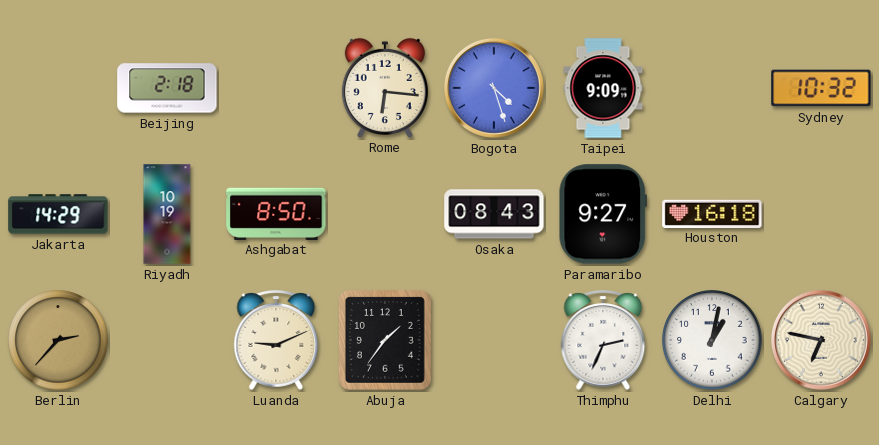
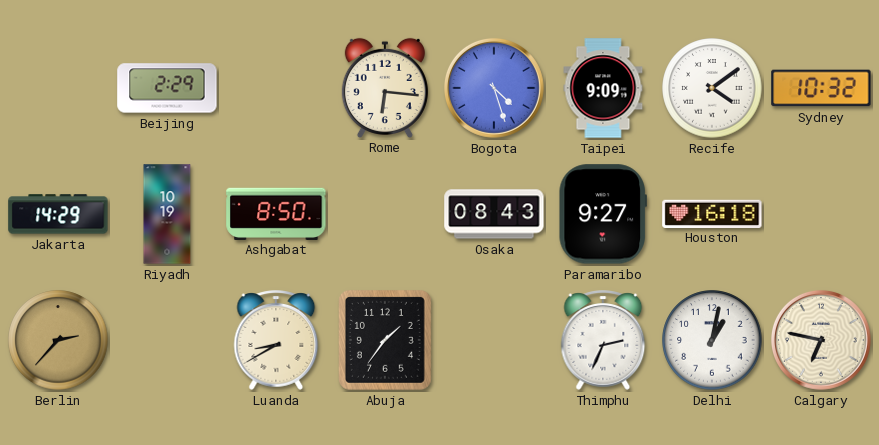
Beijing: 2:18 -> 2:29 (167, 88)
Recife: none -> 4:09 (712, 88)
Luanda: 9:11 -> 8:40 (276, 340)
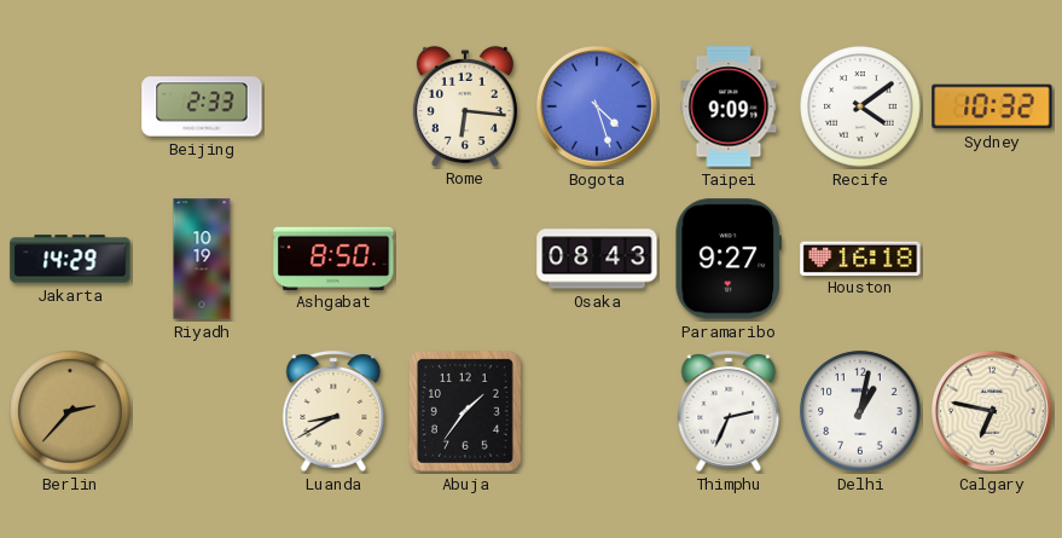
Beijing: 2:29 -> 2:33 (202, 106)
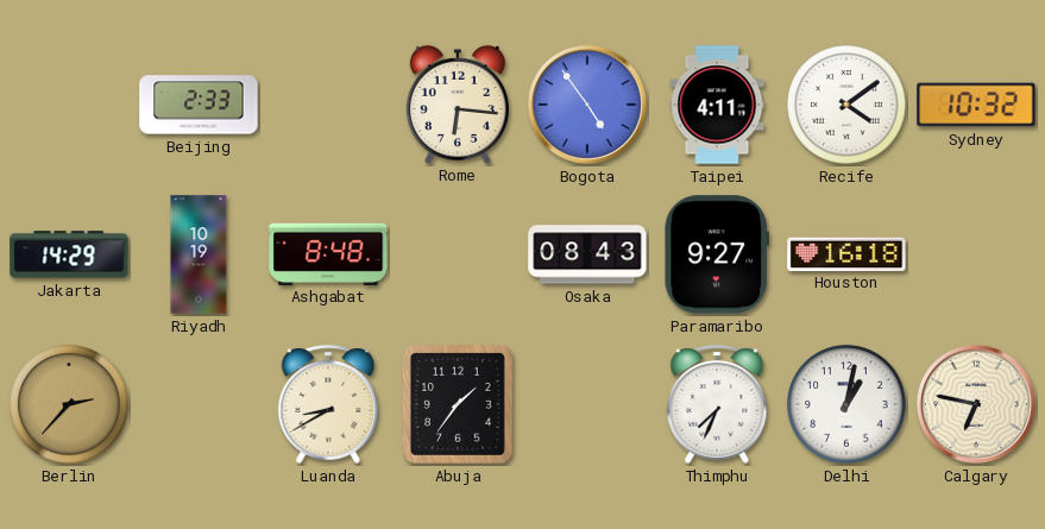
Bogota: 4:27 -> 4:54 (587, 105)
Taipei: 9:09 -> 4:11 (717, 105)
Ashgabat: 8:50 -> 8:48 (328, 253)
Thimphu: 2:34 -> 7:34 (717, 404)
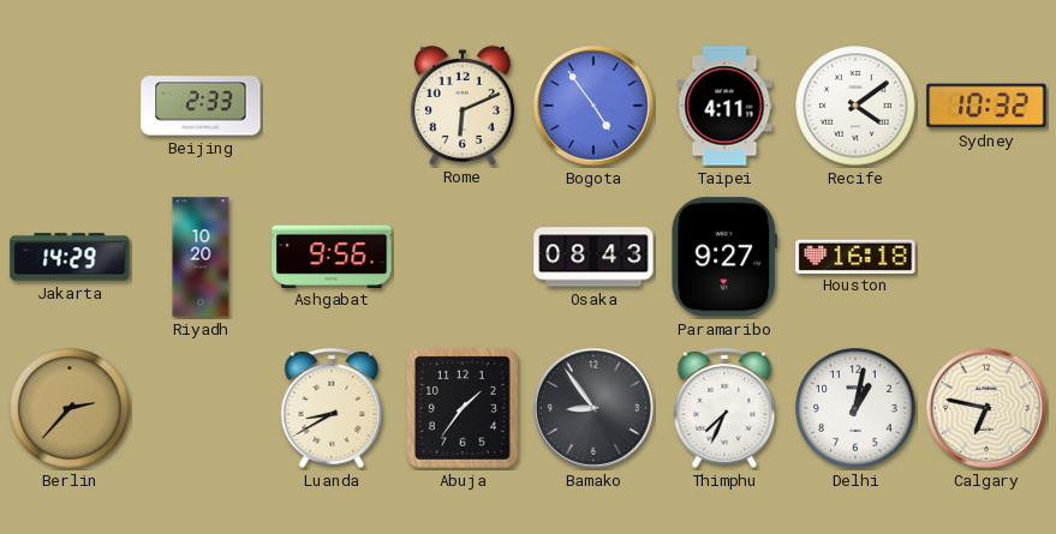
Rome: 6:16 -> 6:11 (463, 104)
Riyadh: 10:19 -> 10:20 (201, 257)
Ashgabat: 8:48 -> 9:56 (332, 256)
Bamako: none -> 8:54 (593, 408)
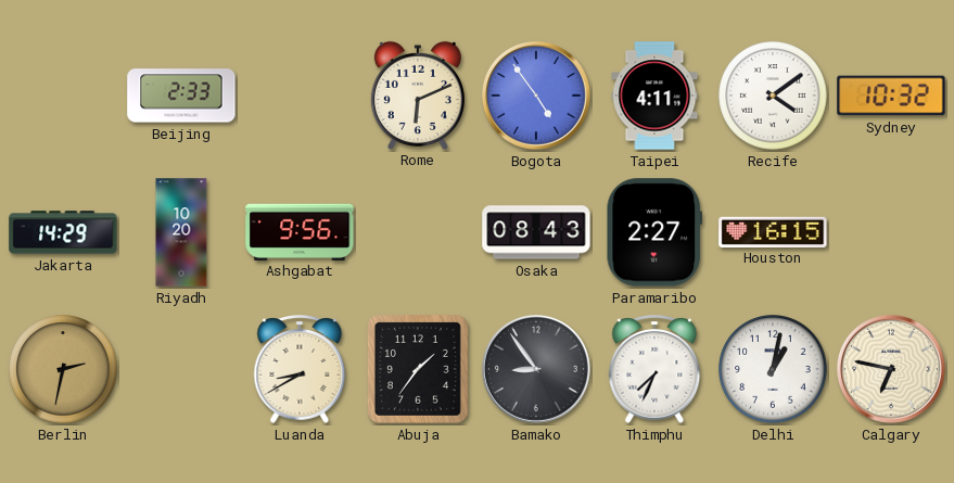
Paramaribo: 9:27 -> 2:27 (654, 232)
Houston: 16:18 -> 16:15 (773, 231)
Berlin: 2:37 -> 2:32 (63, 369)
